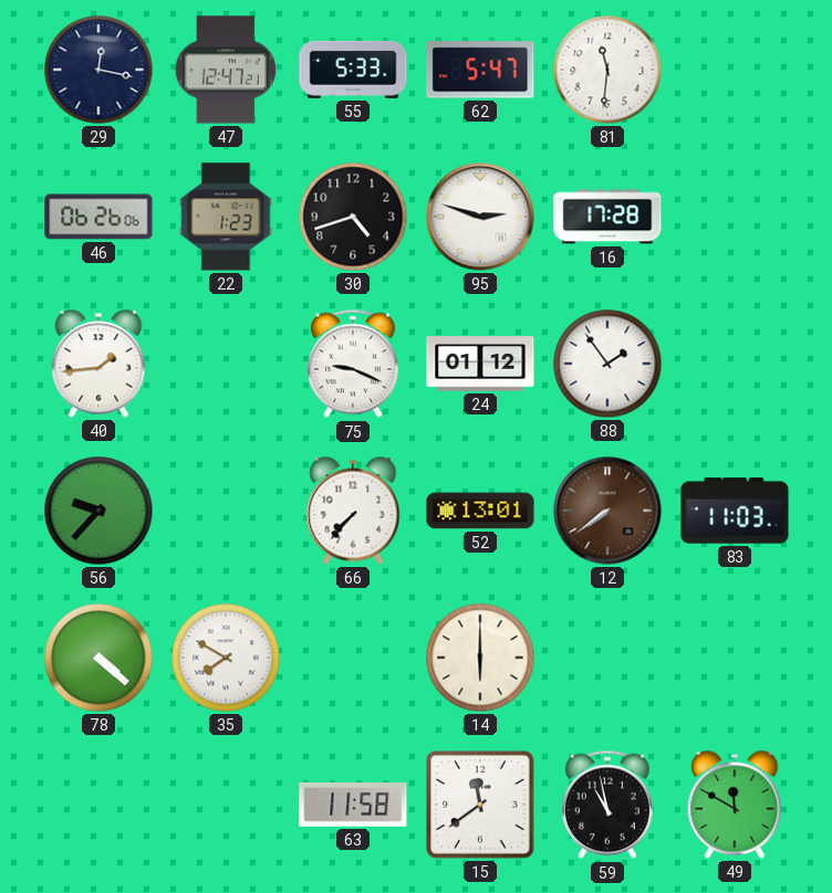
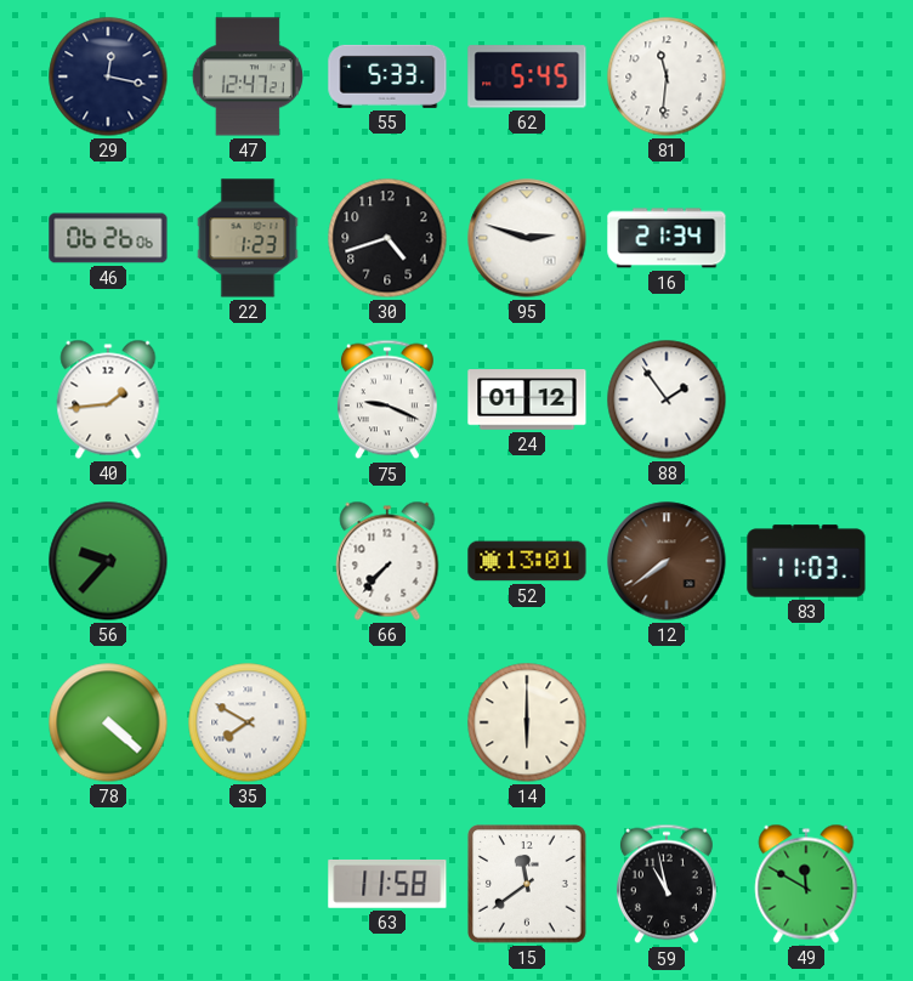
62: 5:47 -> 5:45 (527, 76)
16: 17:28 -> 21:34 (667, 238)
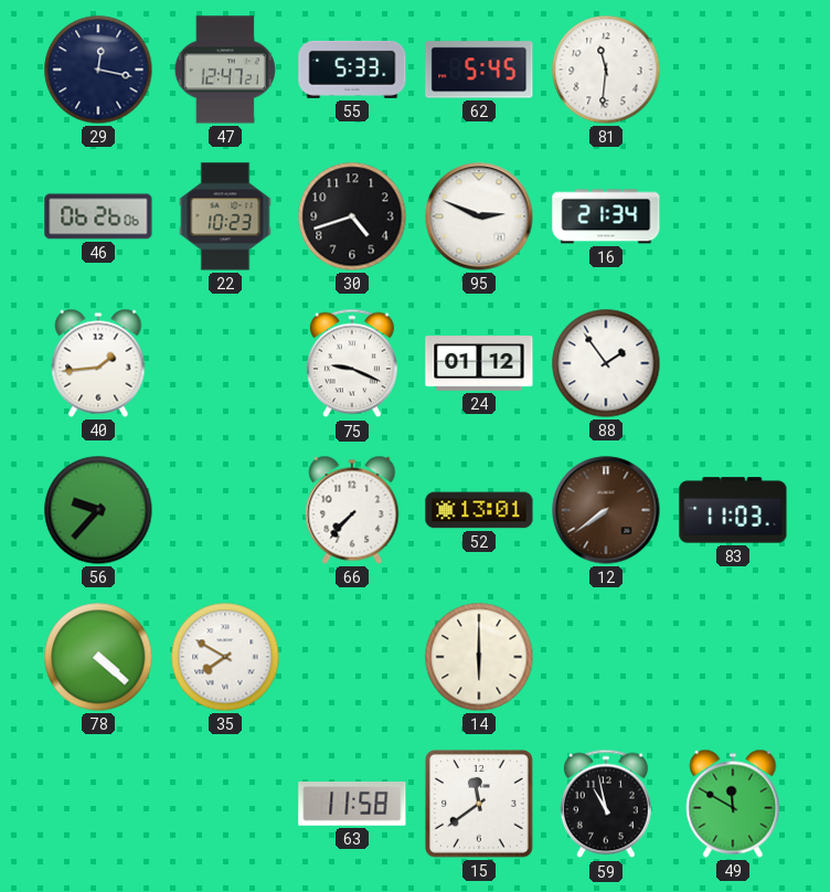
22: 1:23 -> 10:23 (225, 216)
95: 2:48 -> 2:49 (479, 216)
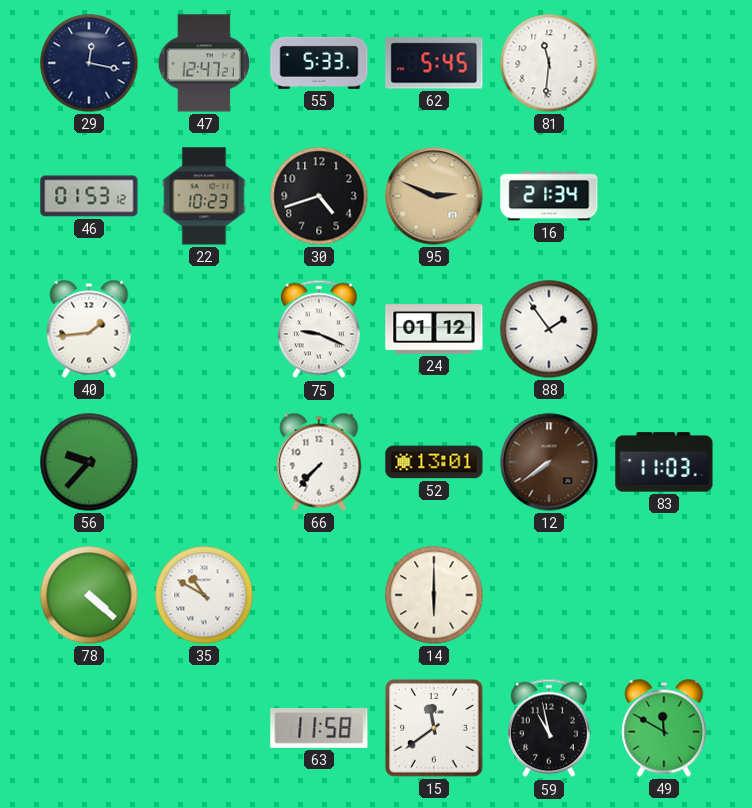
46: 06:26 -> 01:53 (89, 196)
95 dial: white -> champagne (434, 196)
35: 7:50 -> 10:50 (204, 595)
